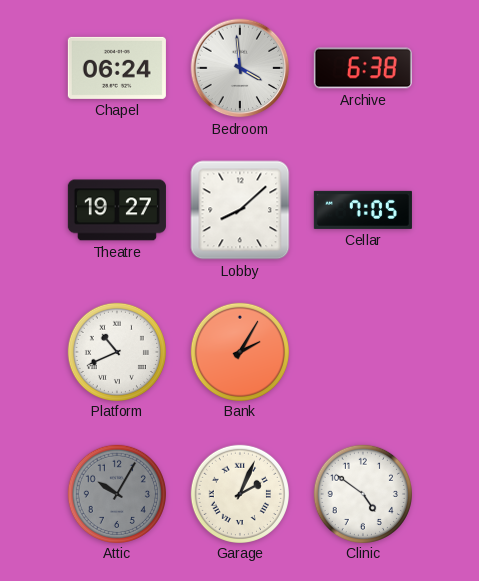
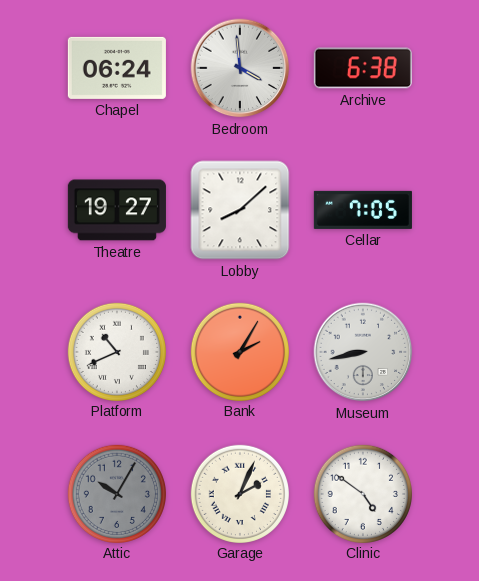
Museum: none -> 8:43 (363, 352)
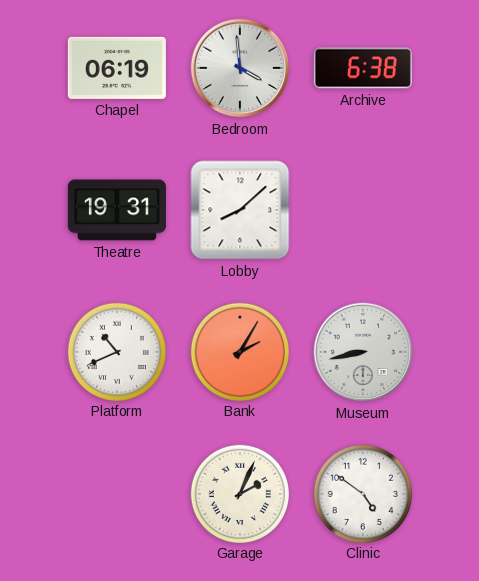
Chapel: 06:24 -> 06:19 (117, 68)
Theatre: 19:27 -> 19:31 (117, 210)
Cellar: 7:05 -> none (363, 210)
Attic: 10:05 -> none (116, 493)
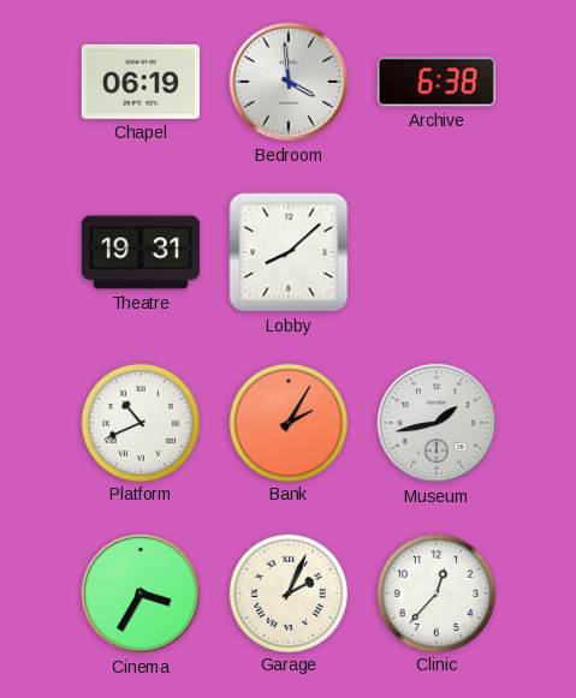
Museum: 8:43 -> 1:43 (437, 423)
Cinema: none -> 3:35 (141, 593)
Clinic: 4:51 -> 12:37 (435, 592)
